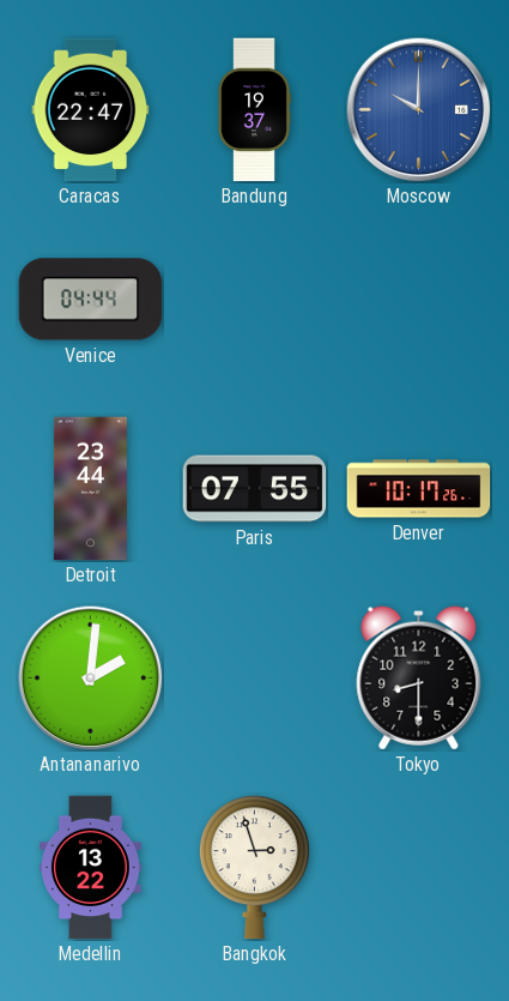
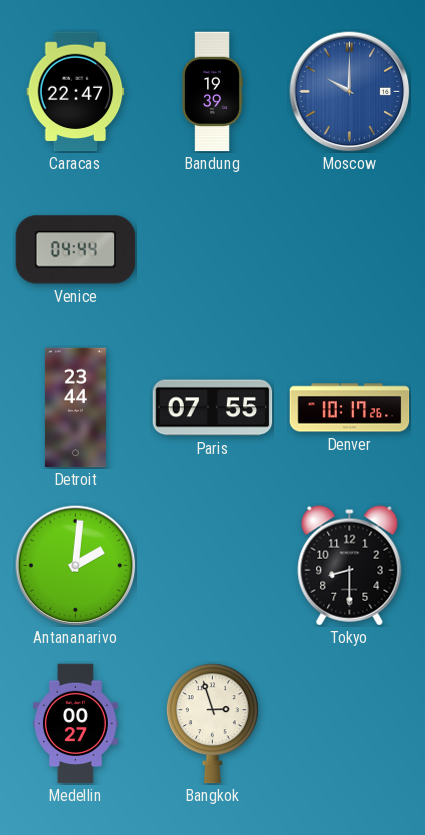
Bandung: 19:37 -> 19:39 (212, 92)
Medellin: 13:22 -> 00:27 (76, 724)
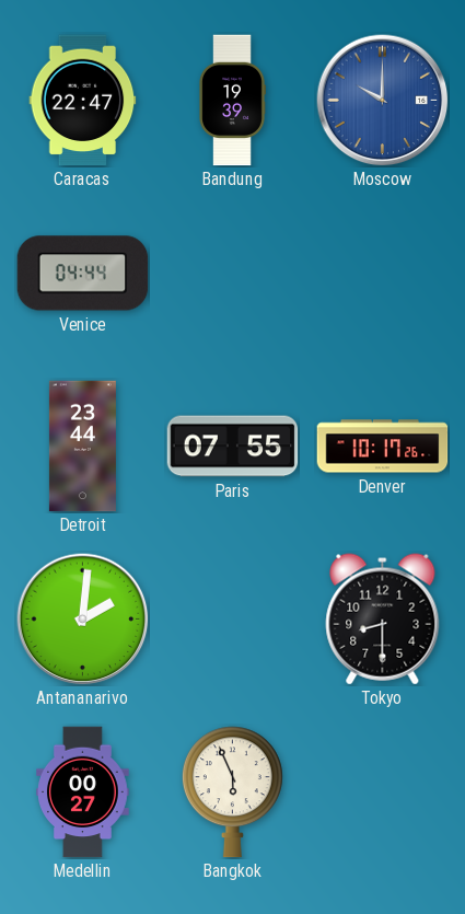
Bangkok: 2:57 -> 5:56 (232, 792)
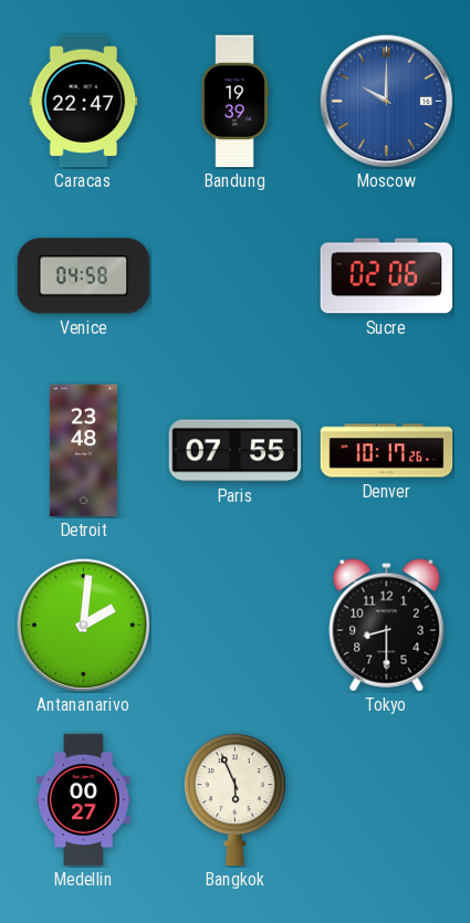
Venice: 04:44 -> 04:58 (84, 276)
Sucre: none -> 02:06 (387, 276)
Detroit: 23:44 -> 23:48 (83, 451)
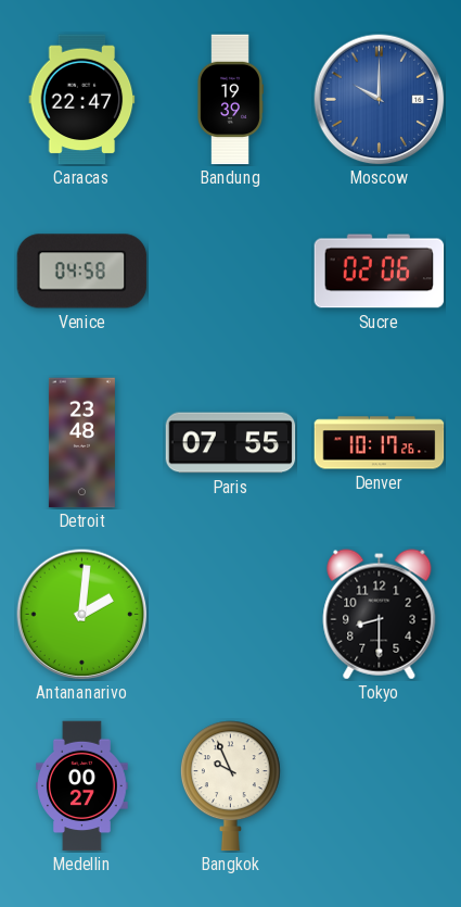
Bangkok: 5:56 -> 9:56 (230, 786)
